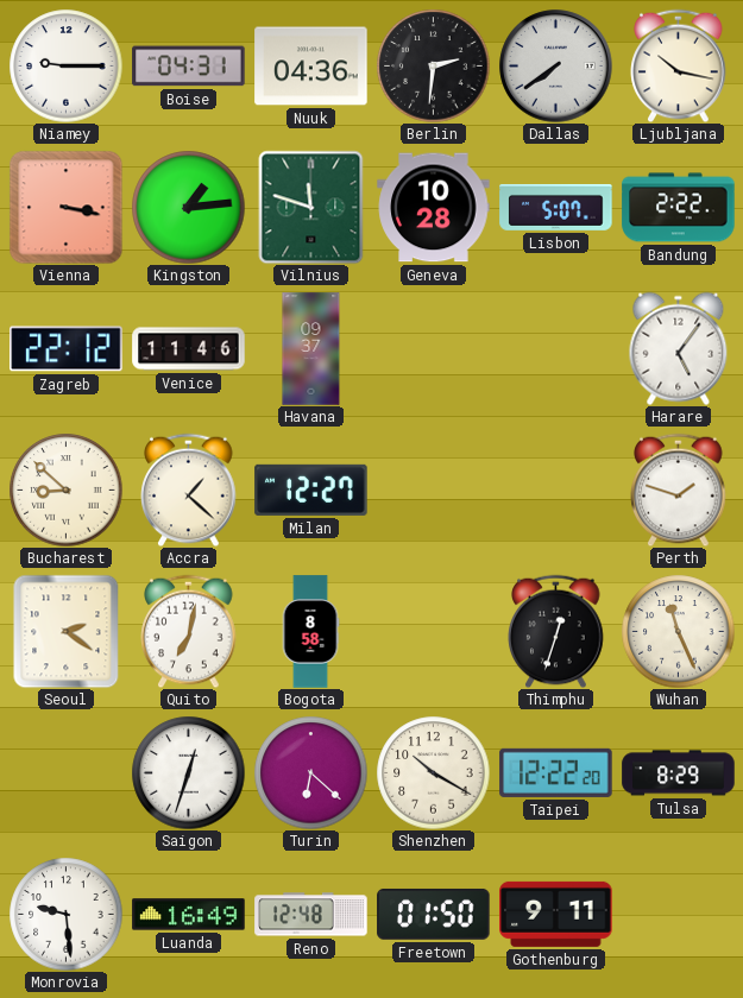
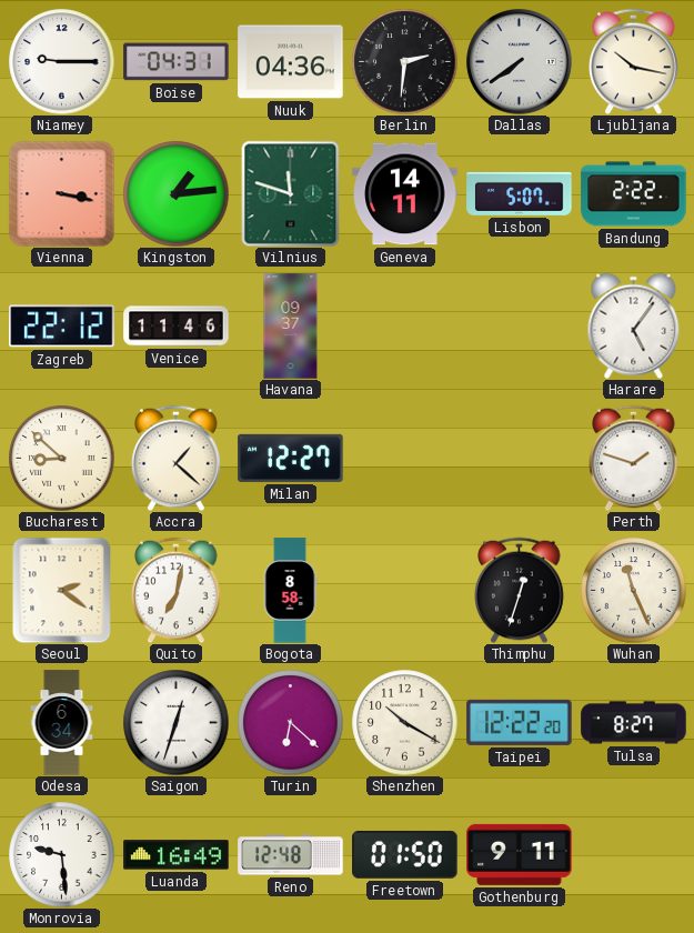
Geneva: 10:28 -> 14:11 (405, 194)
Odesa: none -> 6:34 (62, 723)
Tulsa: 8:29 -> 8:27 (634, 723)
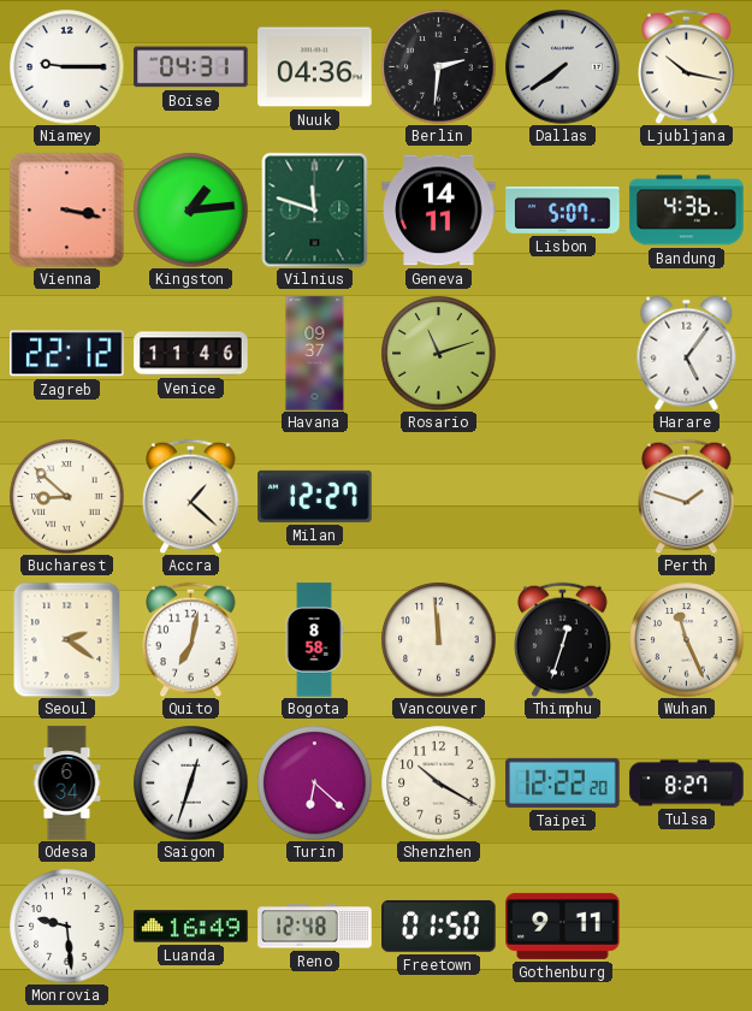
Bandung: 2:22 -> 4:36 (687, 211)
Rosario: none -> 11:12 (438, 353)
Vancouver: none -> 11:59 (438, 639)
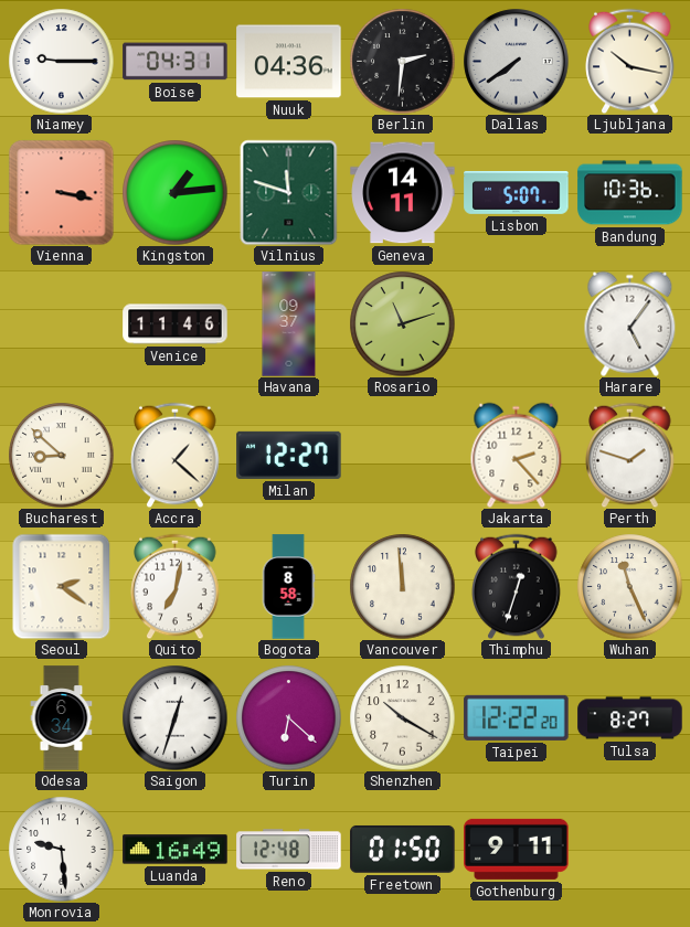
Bandung: 4:36 -> 10:36 (630, 193)
Zagreb: 22:12 -> none (67, 354)
Jakarta: none -> 2:23 (517, 455)
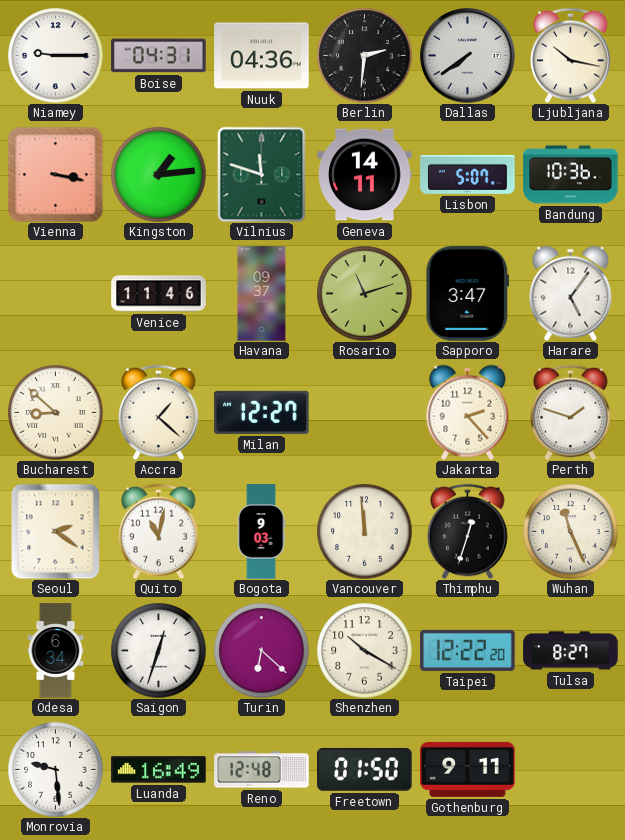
Sapporo: none -> 3:47 (468, 294)
Quito: 7:02 -> 11:02 (159, 531)
Bogota: 8:58 -> 9:03 (261, 532)
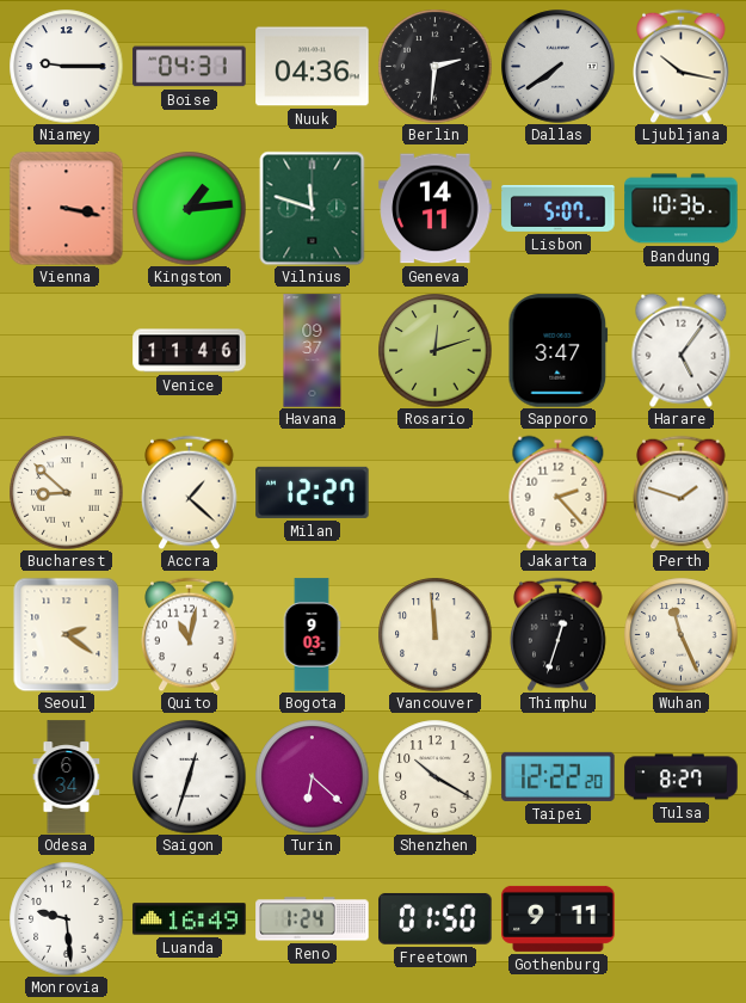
Rosario: 11:12 -> 12:12 (434, 350)
Reno: 12:48 -> 1:24 (313, 919)
